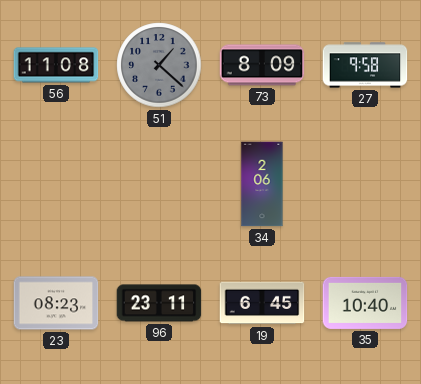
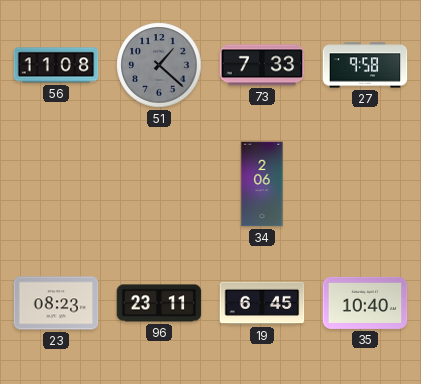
73: 8:09 -> 7:33 (262, 65)
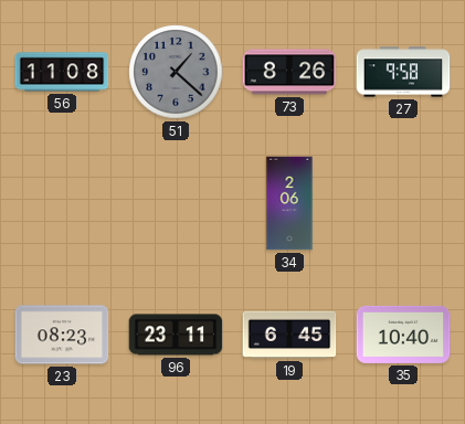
73: 7:33 -> 8:26 (289, 72)
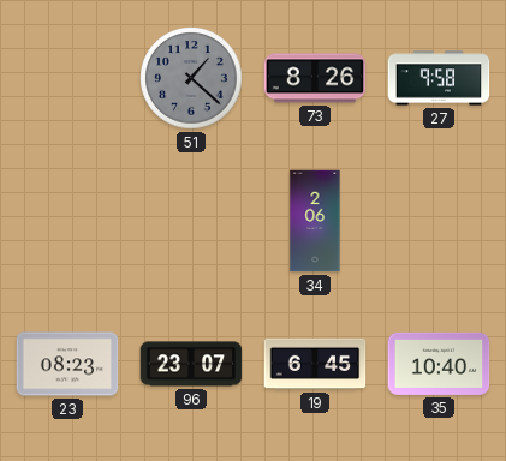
56: 11:08 -> none (62, 72)
96: 23:11 -> 23:07 (191, 364)
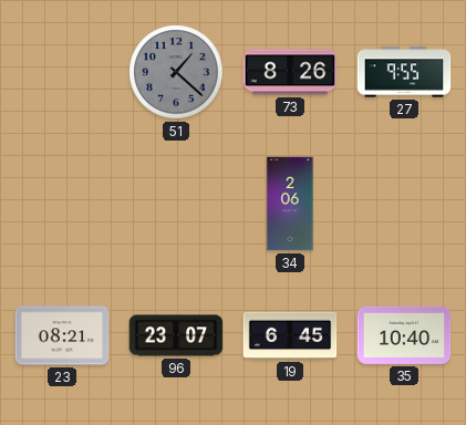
27: 9:58 -> 9:55 (404, 72)
23: 08:23 -> 08:21 (62, 335)
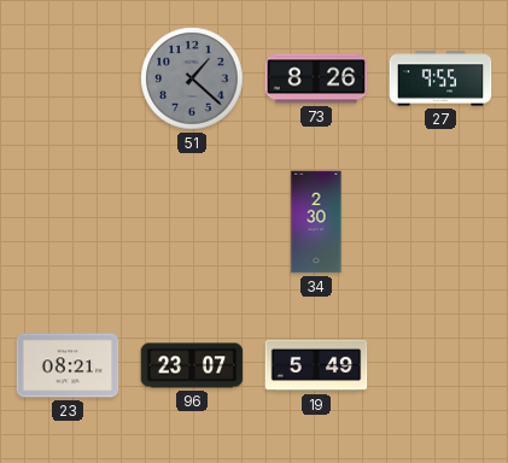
34: 2:06 -> 2:30 (316, 222)
19: 6:45 -> 5:49 (316, 365)
35: 10:40 -> none (404, 335)
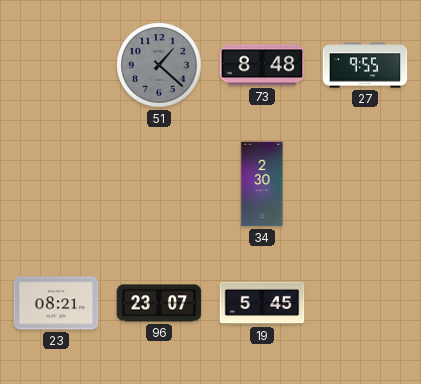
73: 8:26 -> 8:48 (262, 65)
19: 5:49 -> 5:45 (262, 303)
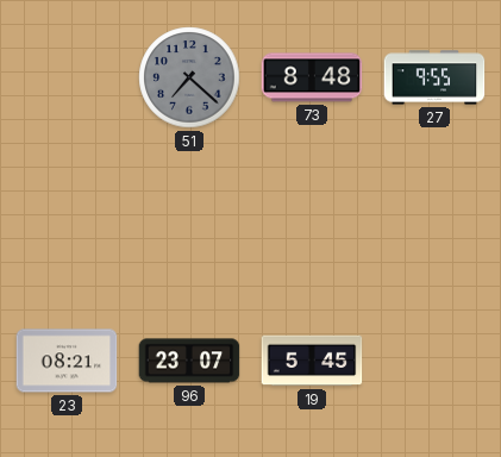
51: 1:22 -> 7:22 (189, 77)
34: 2:30 -> none (262, 184)
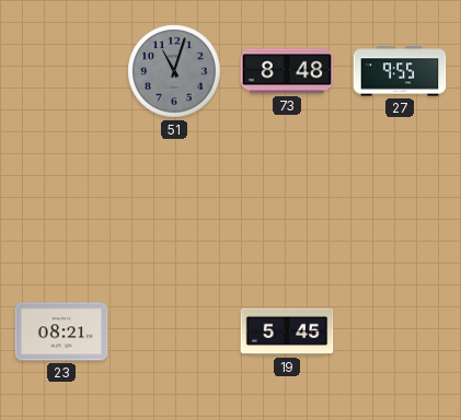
51: 7:22 -> 11:03 (174, 71)
96: 23:07 -> none (189, 361)
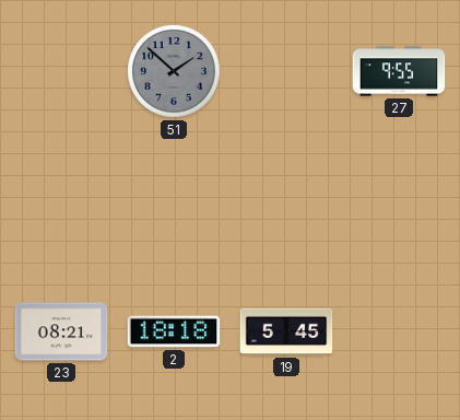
51: 11:03 -> 1:52 (174, 71)
73: 8:48 -> none (287, 71)
2: none -> 18:18 (174, 331)
